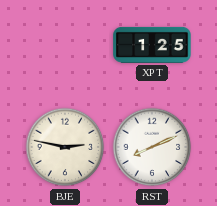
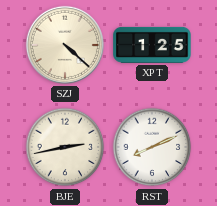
SZJ: none -> 4:22 (65, 45)
BJE: 2:47 -> 2:43 (65, 147)
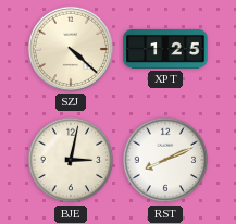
BJE: 2:43 -> 3:02 (71, 160)
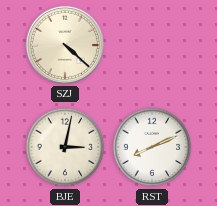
XPT: 1:25 -> none (165, 49)
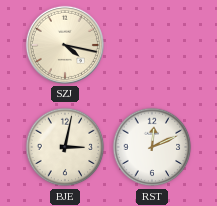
SZJ: 4:22 -> 4:17 (65, 45)
RST: 8:11 -> 12:11 (152, 147)
